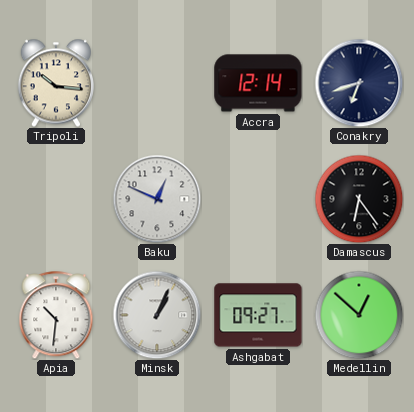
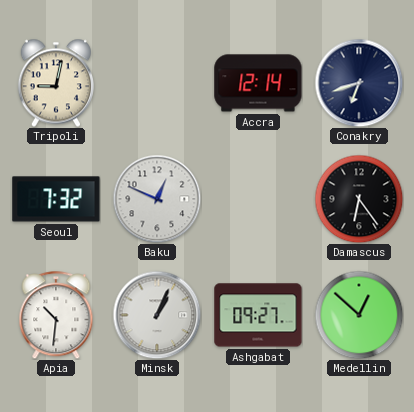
Tripoli: 10:16 -> 9:02 (55, 83)
Seoul: none -> 7:32 (56, 199)
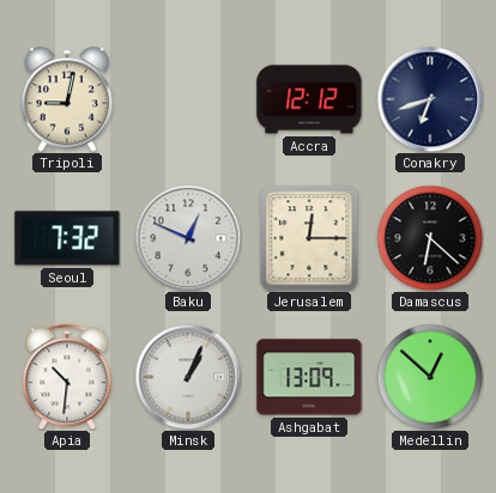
Accra: 12:14 -> 12:12 (309, 99)
Jerusalem: none -> 12:15 (309, 238)
Damascus: 6:24 -> 6:22 (430, 238)
Ashgabat: 09:27 -> 13:09 (309, 377)
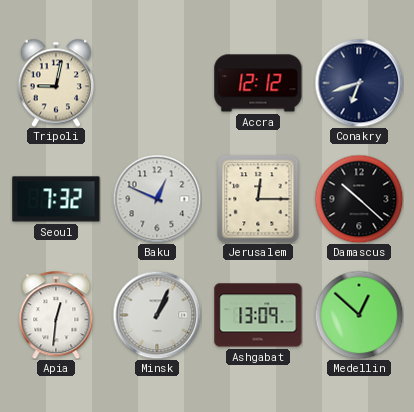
Damascus: 6:22 -> 10:22 (359, 199)
Apia: 10:31 -> 12:31 (56, 315)
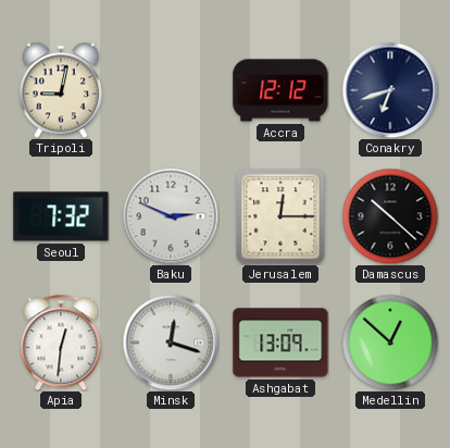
Baku: 12:49 -> 2:49 (171, 216)
Minsk: 1:04 -> 12:18 (171, 343)
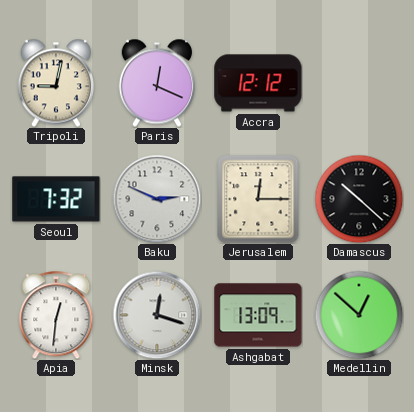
Paris: none -> 12:19 (156, 83)
Conakry: 6:42 -> none (390, 90)
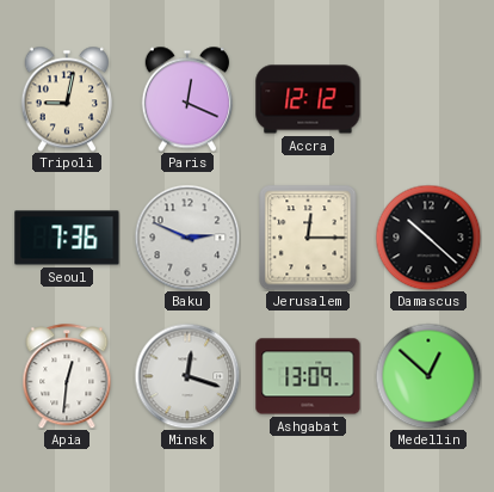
Seoul: 7:32 -> 7:36 (67, 238)
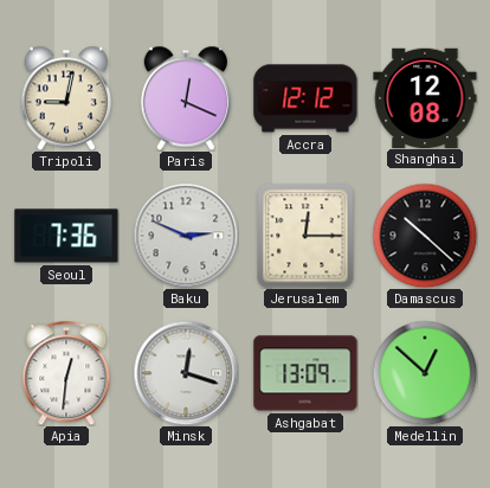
Shanghai: none -> 12:08 (425, 97)
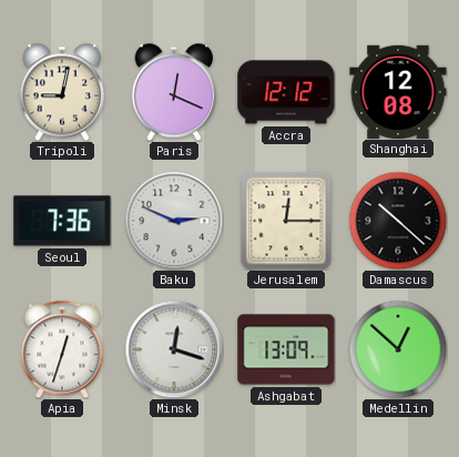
Apia: 12:31 -> 12:33 (62, 349)
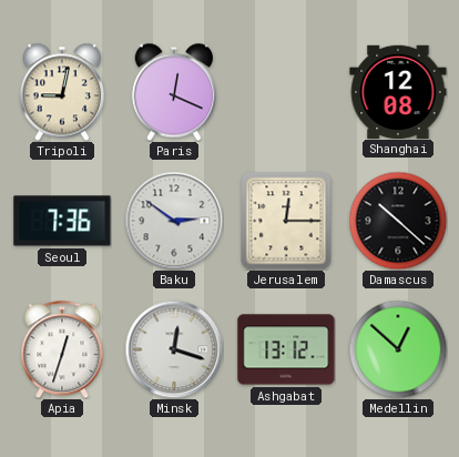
Accra: 12:12 -> none (286, 92)
Baku: 2:49 -> 2:51 (174, 221)
Ashgabat: 13:09 -> 13:12 (286, 349)
